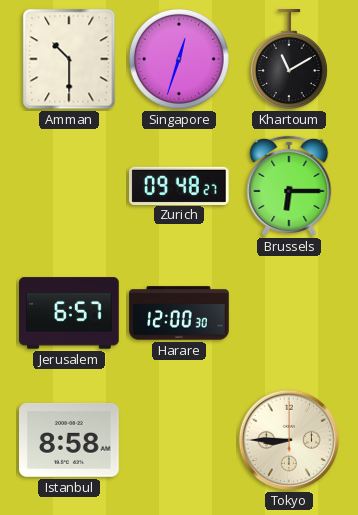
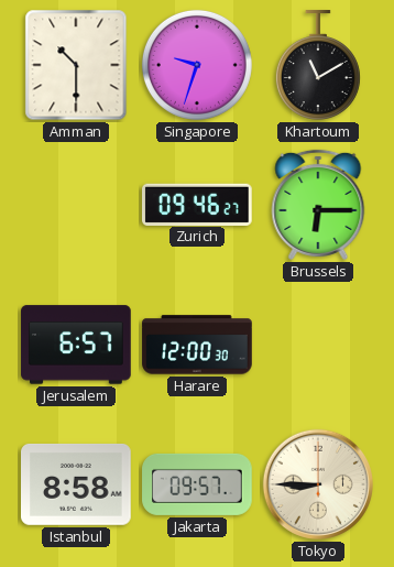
Singapore: 12:33 -> 9:33 (197, 65)
Zurich: 09:48 -> 09:46 (197, 204)
Jakarta: none -> 09:57 (197, 484)
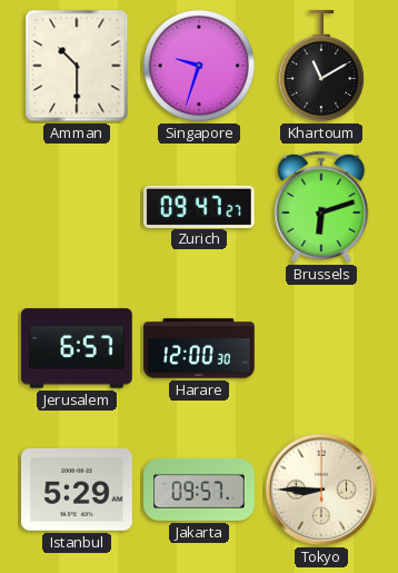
Zurich: 09:46 -> 09:47 (199, 206)
Brussels: 6:15 -> 6:12 (321, 207)
Istanbul: 8:58 -> 5:29 (77, 490)
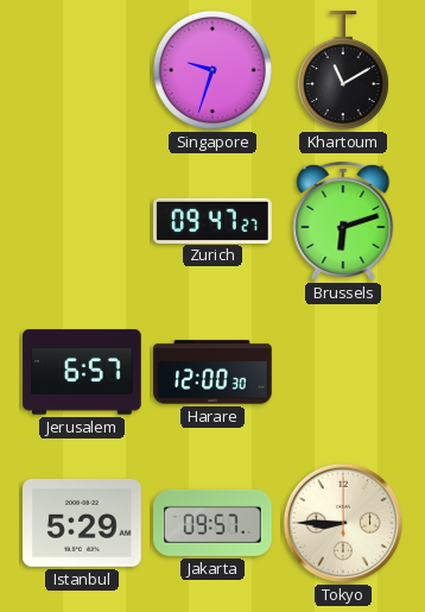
Amman: 10:30 -> none (77, 66)
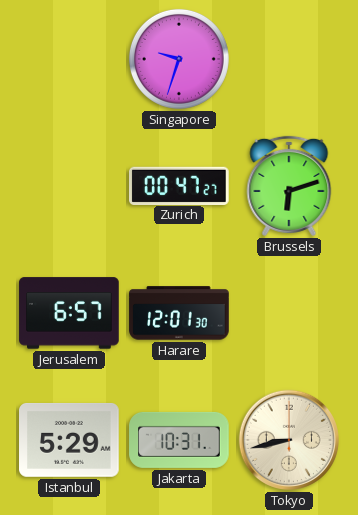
Khartoum: 11:10 -> none (343, 70)
Zurich: 09:47 -> 00:47 (179, 185)
Harare: 12:00 -> 12:01 (179, 313)
Jakarta: 09:57 -> 10:31 (179, 440)
Tokyo: 8:45 -> 8:43 (289, 440)
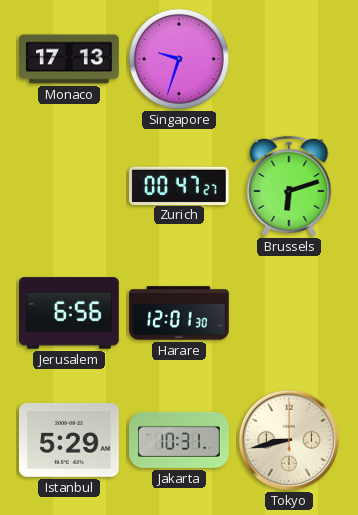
Monaco: none -> 17:13 (69, 59)
Jerusalem: 6:57 -> 6:56 (69, 313)
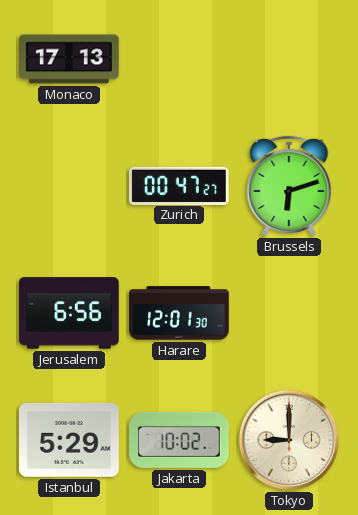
Singapore: 9:33 -> none (179, 59)
Jakarta: 10:31 -> 10:02 (179, 440)
Tokyo: 8:43 -> 9:00 (289, 440)
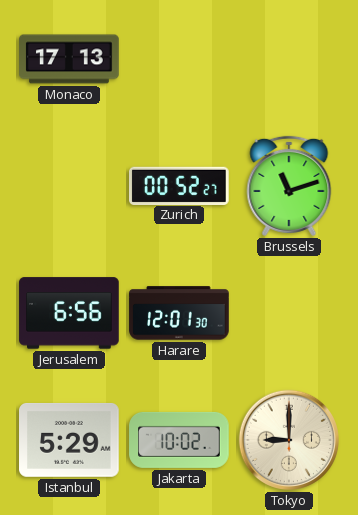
Zurich: 00:47 -> 00:52 (179, 185)
Brussels: 6:12 -> 11:12 (289, 186)
